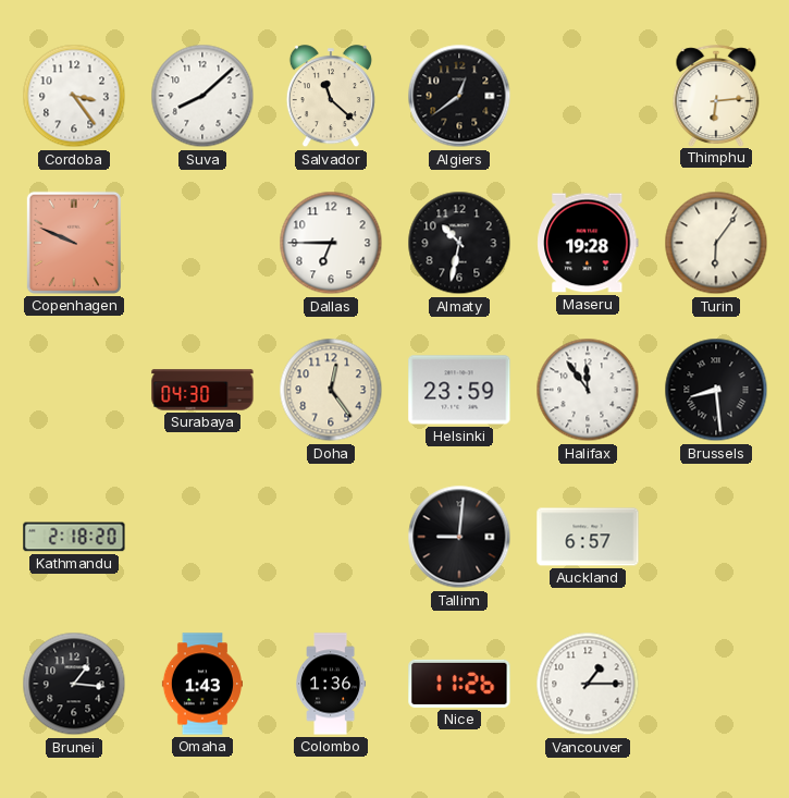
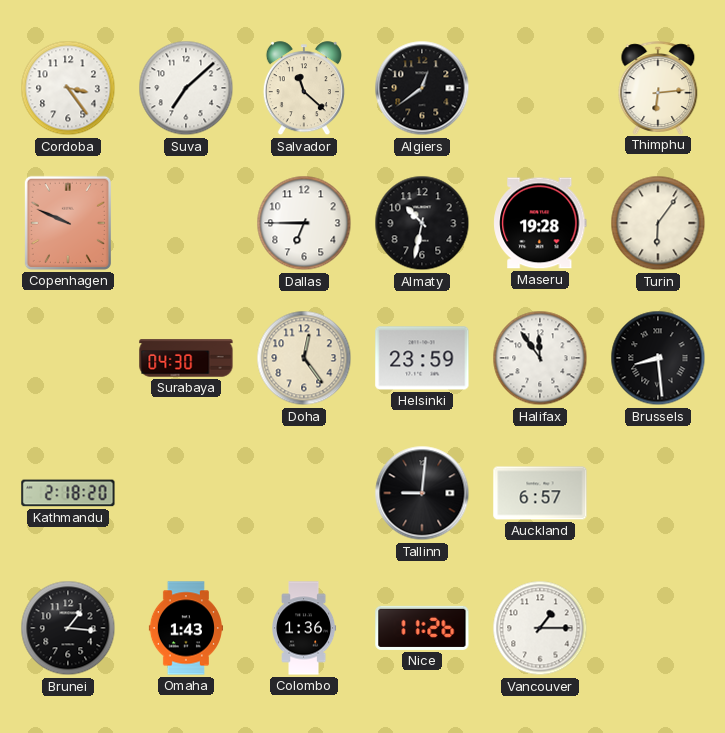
Suva: 8:08 -> 7:08 (186, 88)
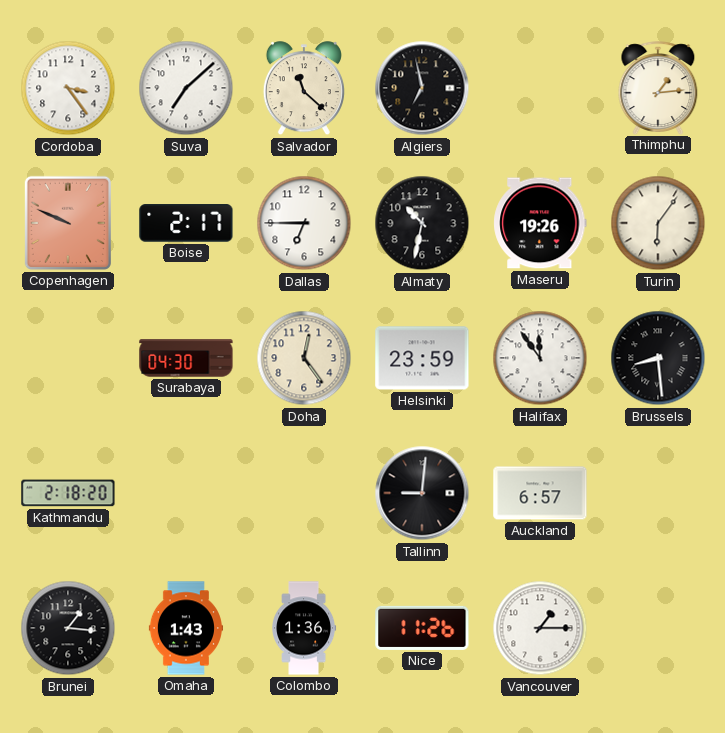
Algiers: 12:39 -> 6:58 (422, 88)
Thimphu: 6:14 -> 1:14 (658, 88)
Boise: none -> 2:17 (186, 223)
Maseru: 19:28 -> 19:26 (540, 223)
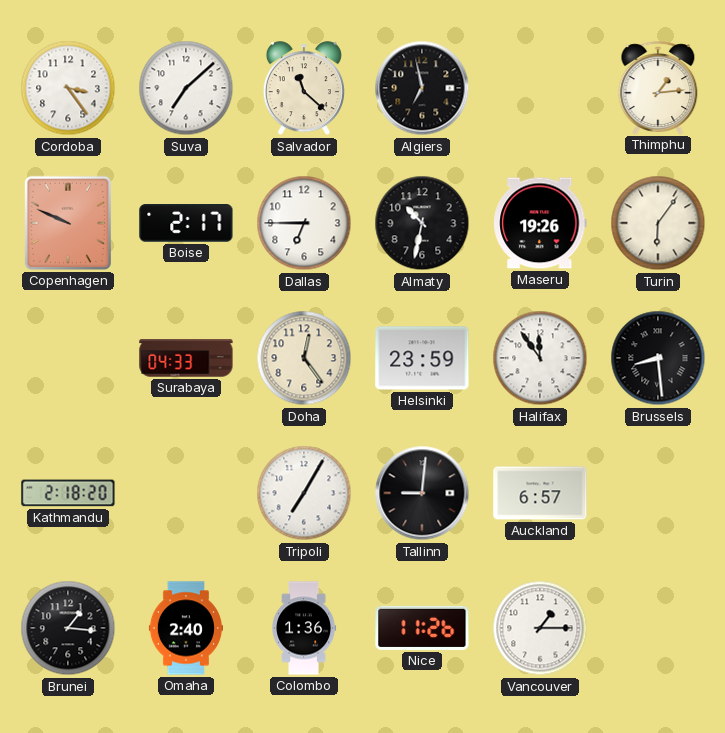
Surabaya: 04:30 -> 04:33 (186, 358)
Tripoli: none -> 7:05 (304, 493)
Omaha: 1:43 -> 2:40 (186, 628)
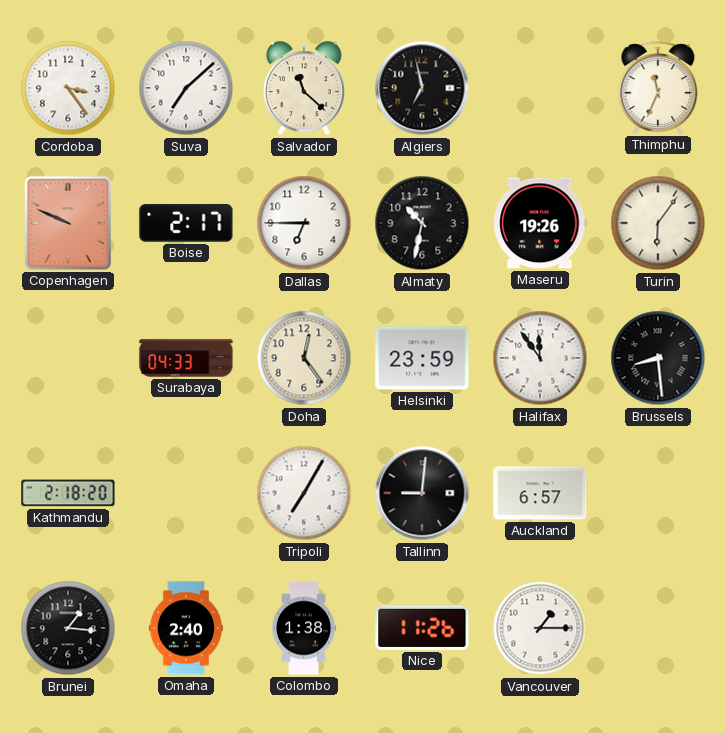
Thimphu: 1:14 -> 11:34 (658, 88)
Colombo: 1:36 -> 1:38 (304, 628)
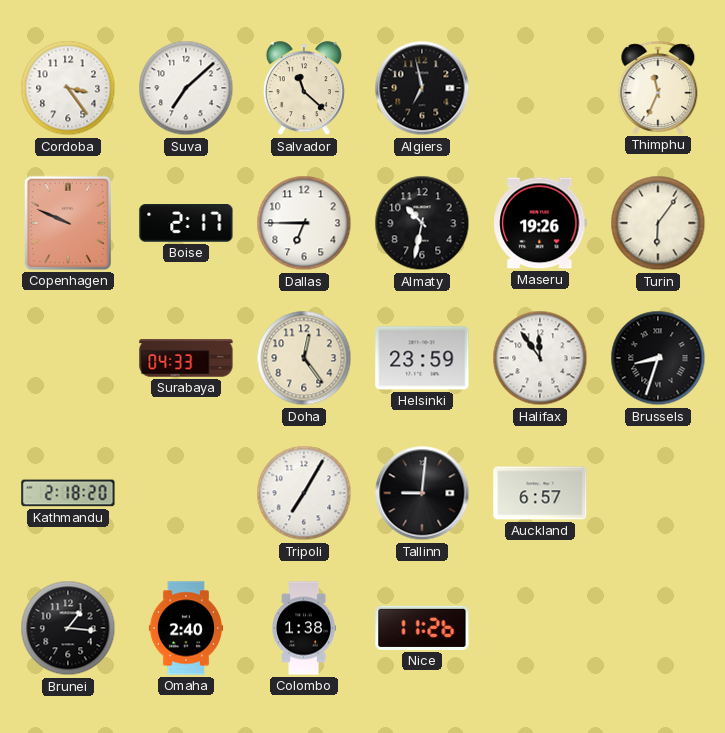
Brussels: 8:29 -> 8:33 (658, 358)
Vancouver: 1:15 -> none (540, 628)
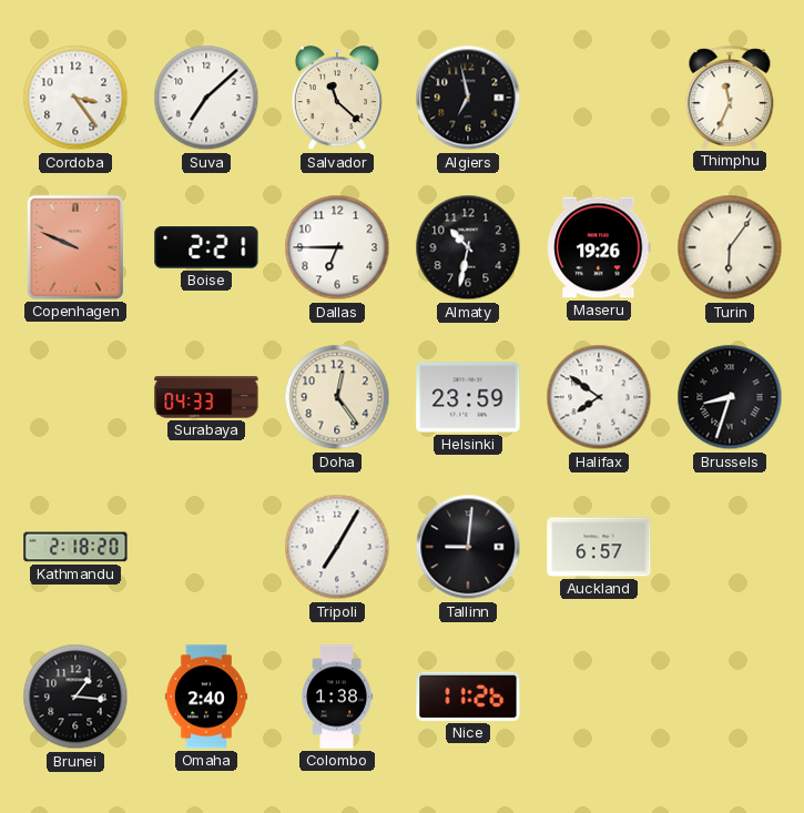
Boise: 2:17 -> 2:21 (206, 247)
Halifax: 11:54 -> 7:51 (599, 397)
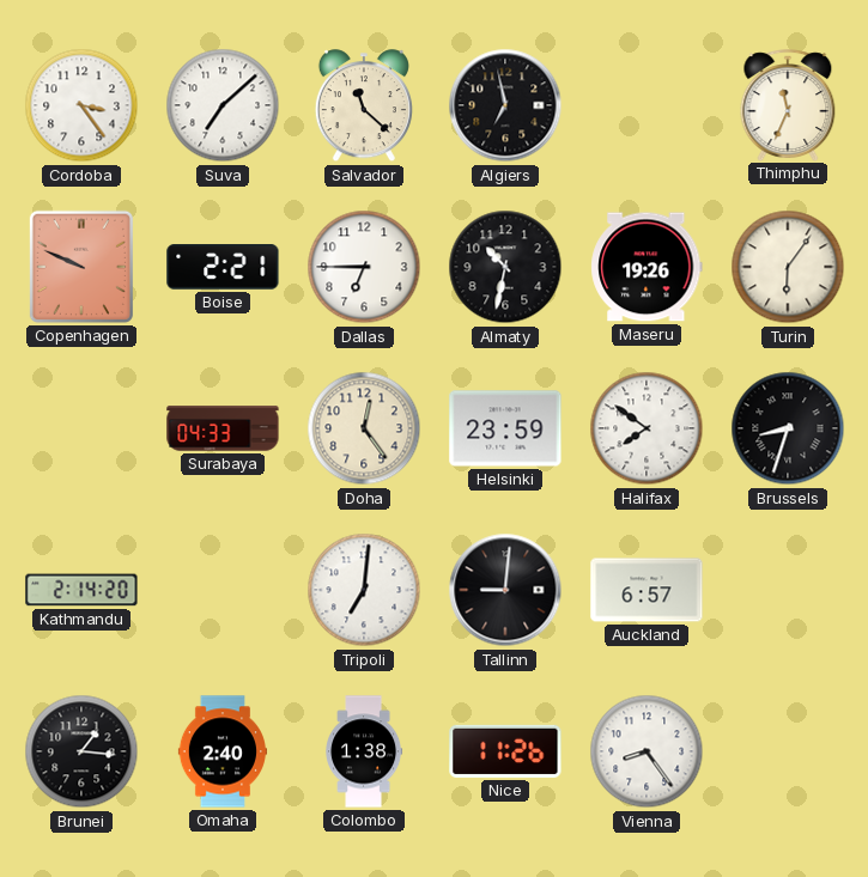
Kathmandu: 2:18 -> 2:14 (81, 590)
Tripoli: 7:05 -> 7:01 (364, 590)
Vienna: none -> 8:24 (647, 751)
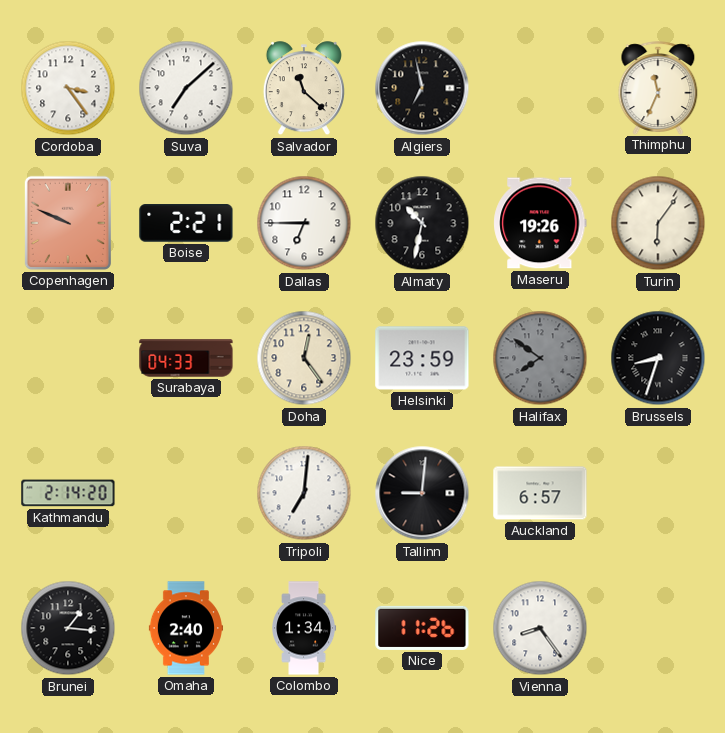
Halifax dial: white -> grey (540, 358)
Colombo: 1:38 -> 1:34 (304, 628)
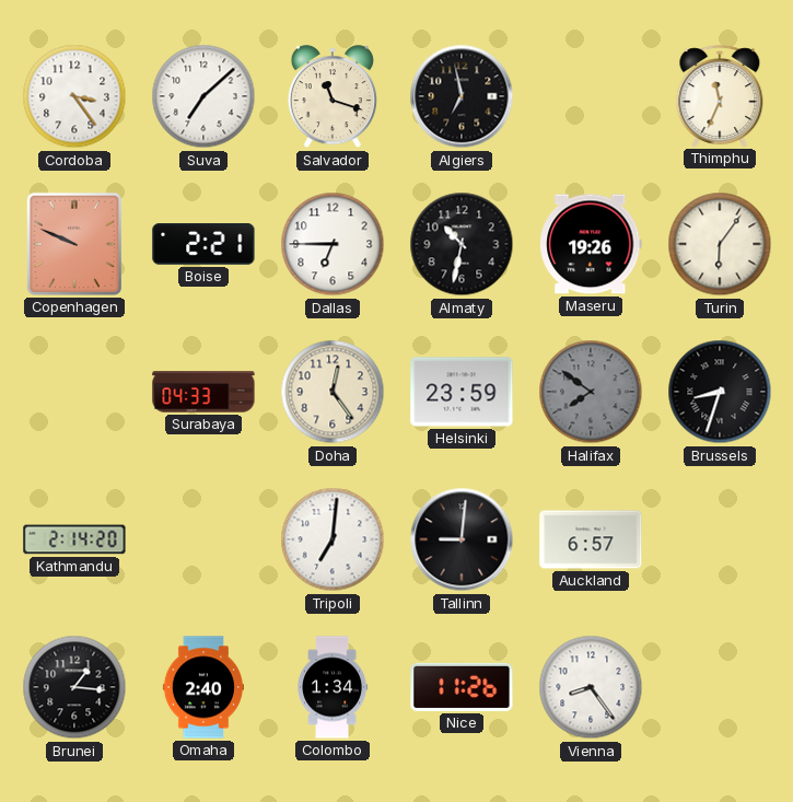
Salvador: 11:22 -> 11:18 (333, 97)
